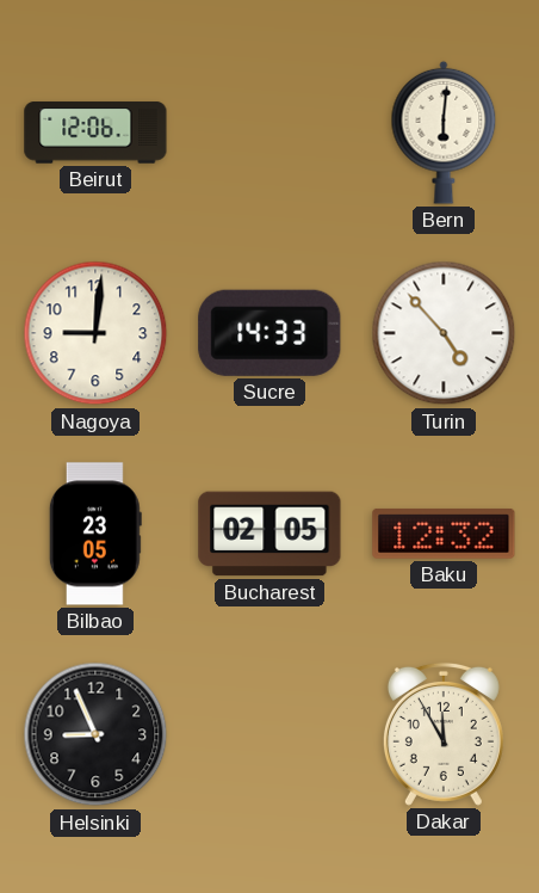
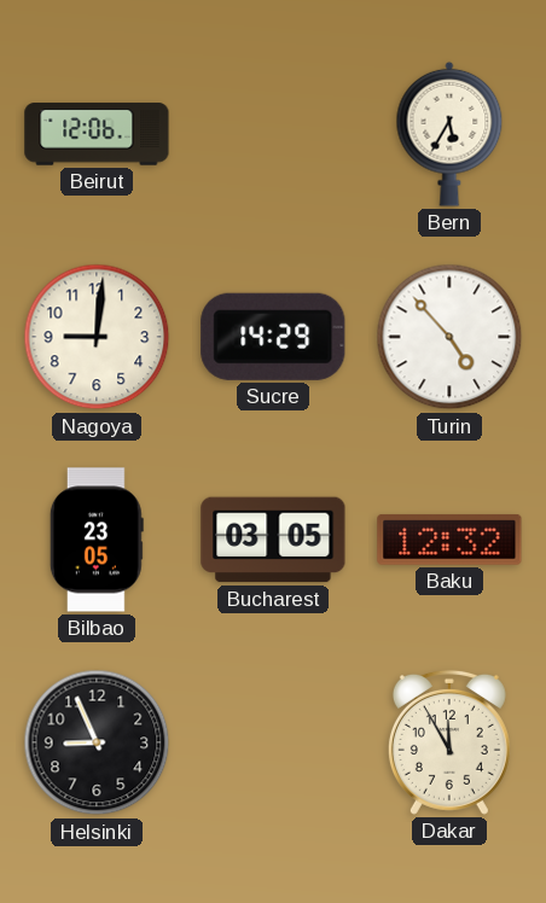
Bern: 6:01 -> 5:35 (449, 134)
Sucre: 14:33 -> 14:29 (273, 337)
Bucharest: 02:05 -> 03:05 (273, 540)
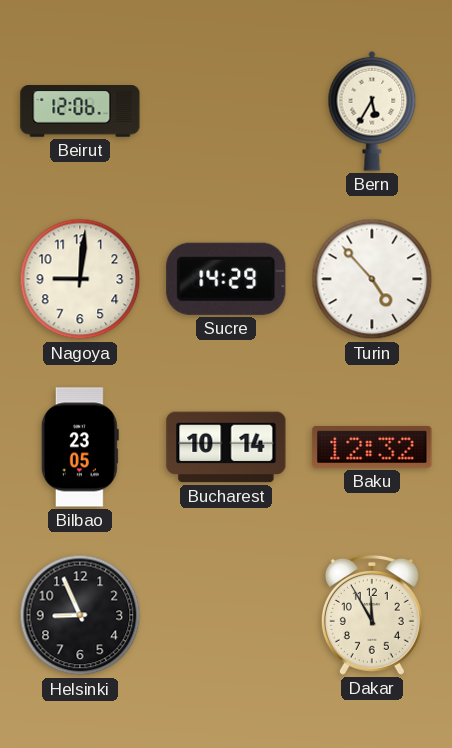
Bucharest: 03:05 -> 10:14 (226, 447)
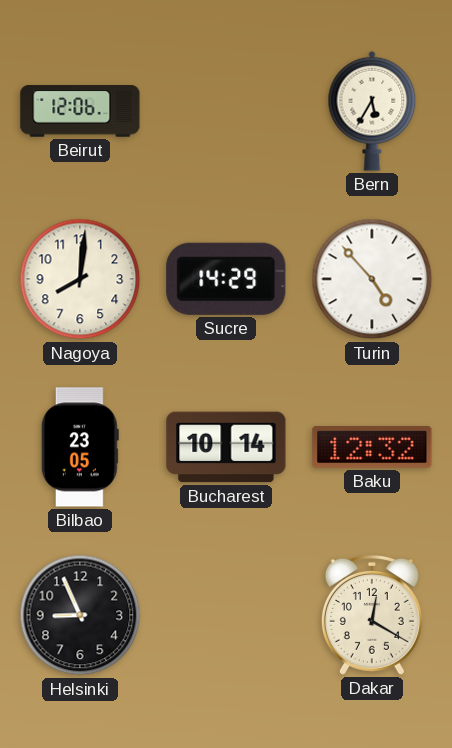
Nagoya: 9:01 -> 8:01 (80, 279)
Dakar: 11:55 -> 12:20 (372, 615)
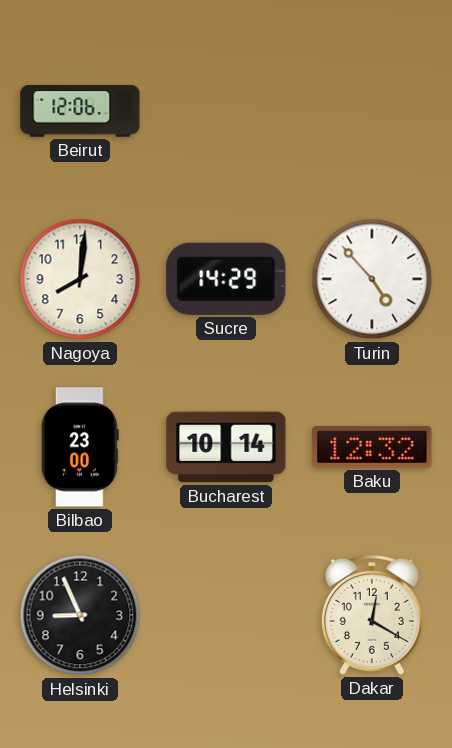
Bern: 5:35 -> none (372, 111)
Bilbao: 23:05 -> 23:00 (80, 447)
